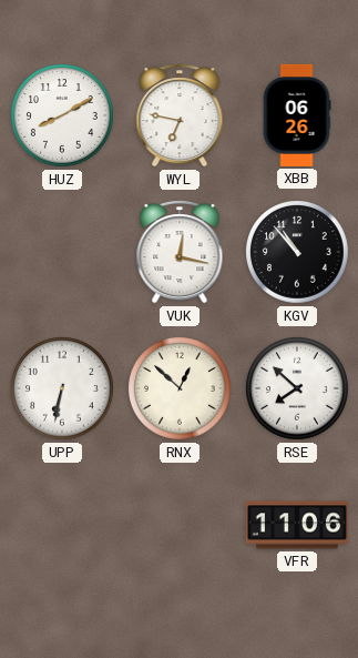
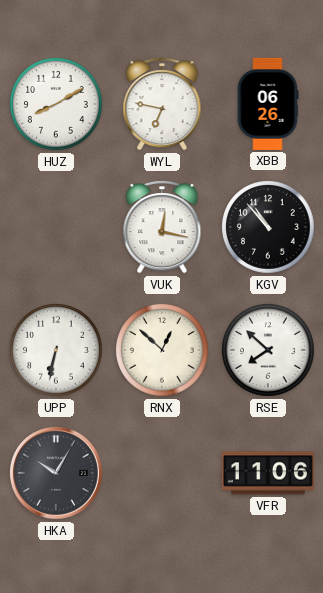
HKA: none -> 10:05 (56, 473)
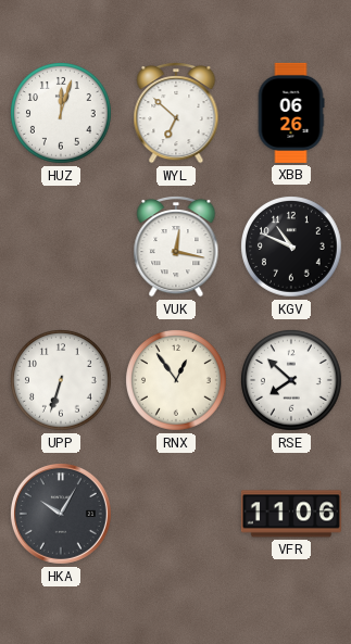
HUZ: 8:10 -> 12:03 (62, 114)
WYL: 6:47 -> 6:52 (176, 114)
KGV: 10:53 -> 10:49 (292, 248)
UPP: 6:32 -> 6:33 (62, 381)
RNX: 12:52 -> 12:54 (177, 381)
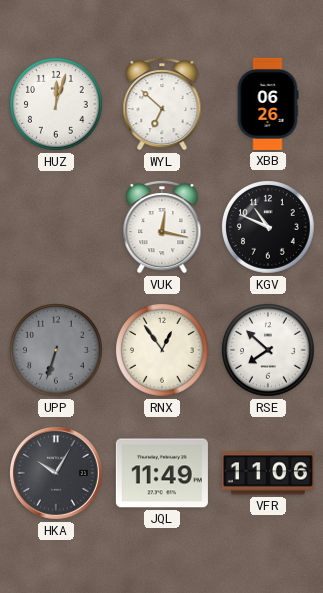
UPP dial: white -> grey (57, 351)
JQL: none -> 11:49 (162, 473)
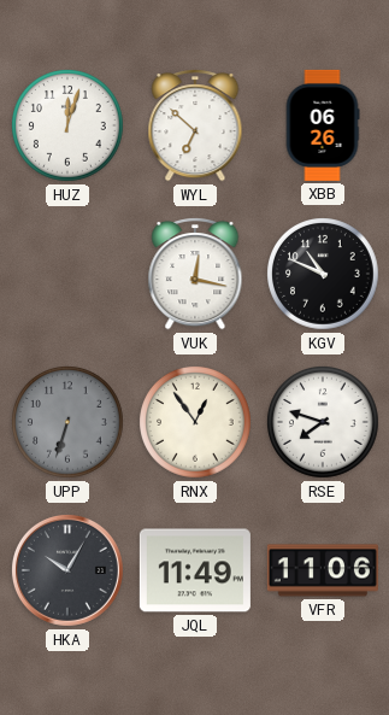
RSE: 7:52 -> 7:48 (324, 423)
